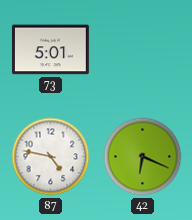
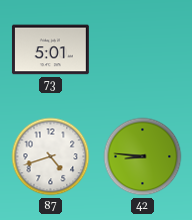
87: 4:47 -> 4:42 (51, 157)
42: 6:19 -> 8:46 (143, 157)
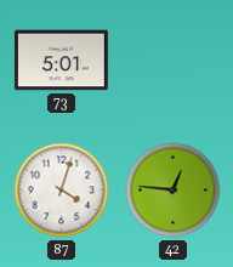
87: 4:42 -> 4:03 (62, 191)
42: 8:46 -> 12:46 (174, 191)
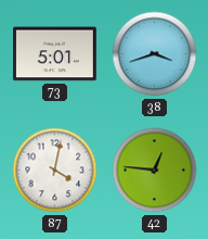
38: none -> 3:42 (155, 54)
87: 4:03 -> 4:02 (55, 171)
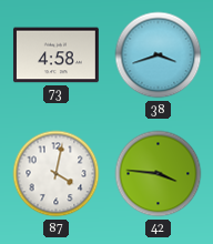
73: 5:01 -> 4:58 (55, 55)
42: 12:46 -> 3:46 (159, 174)
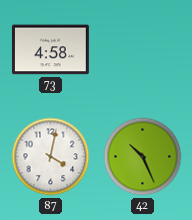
38: 3:42 -> none (159, 55)
42: 3:46 -> 10:26 (143, 157)
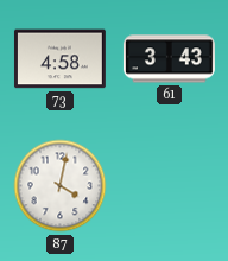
61: none -> 3:43 (169, 59)
42: 10:26 -> none (143, 157)
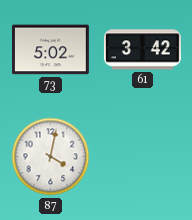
73: 4:58 -> 5:02 (50, 50)
61: 3:43 -> 3:42 (142, 50)
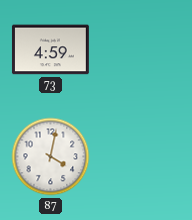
73: 5:02 -> 4:59 (50, 50)
61: 3:42 -> none (142, 50)
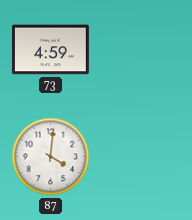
87: 4:02 -> 4:01 (51, 157)
